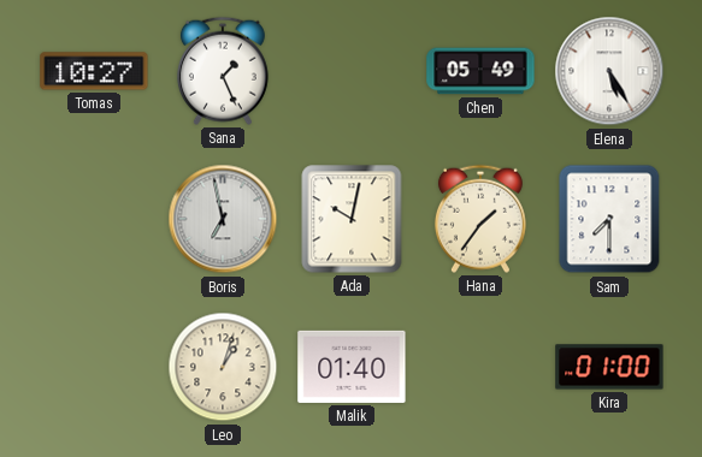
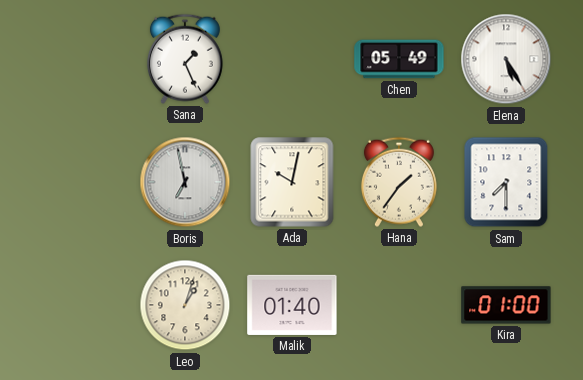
Tomas: 10:27 -> none (94, 71)
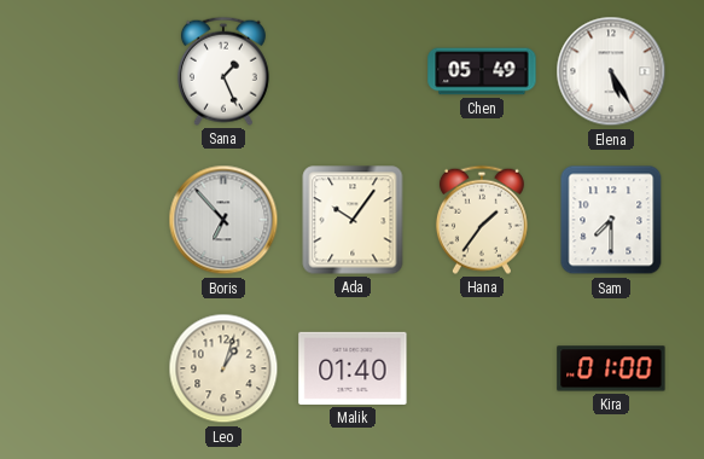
Boris: 6:58 -> 6:53 (223, 220)
Ada: 10:02 -> 10:06 (353, 220)
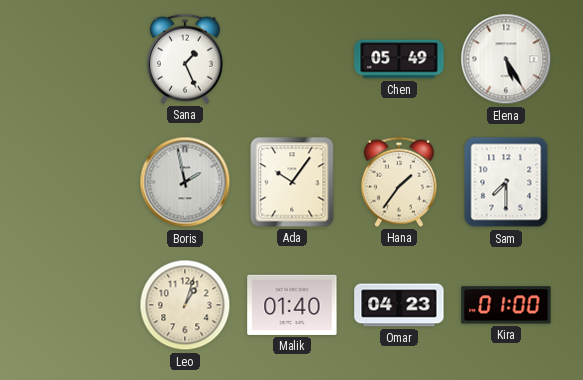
Boris: 6:53 -> 1:58 (185, 182)
Omar: none -> 04:23 (399, 305)
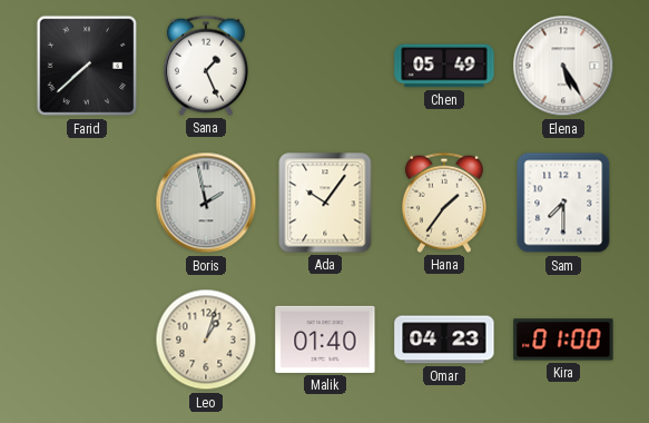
Farid: none -> 7:38 (87, 66)
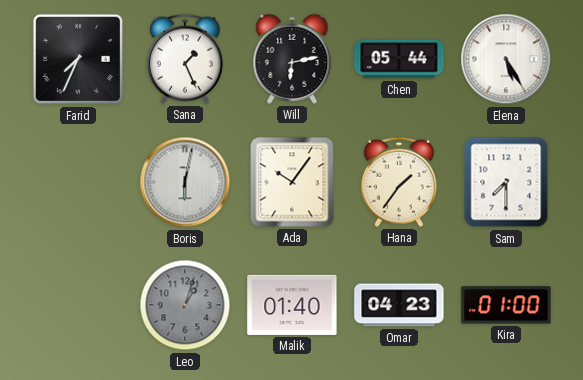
Farid: 7:38 -> 7:34 (78, 59)
Will: none -> 6:13 (292, 59)
Chen: 05:49 -> 05:44 (399, 59)
Boris: 1:58 -> 6:02 (185, 182)
Leo dial: cream -> grey (185, 305)
